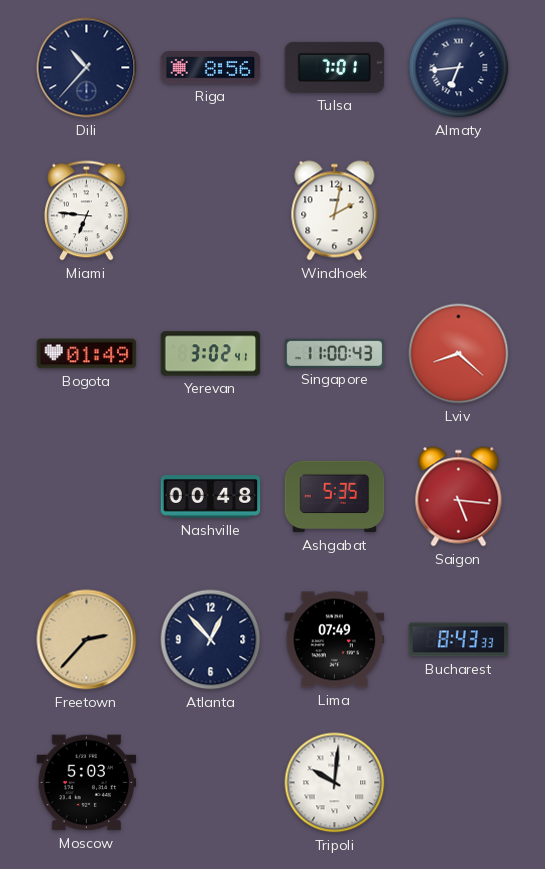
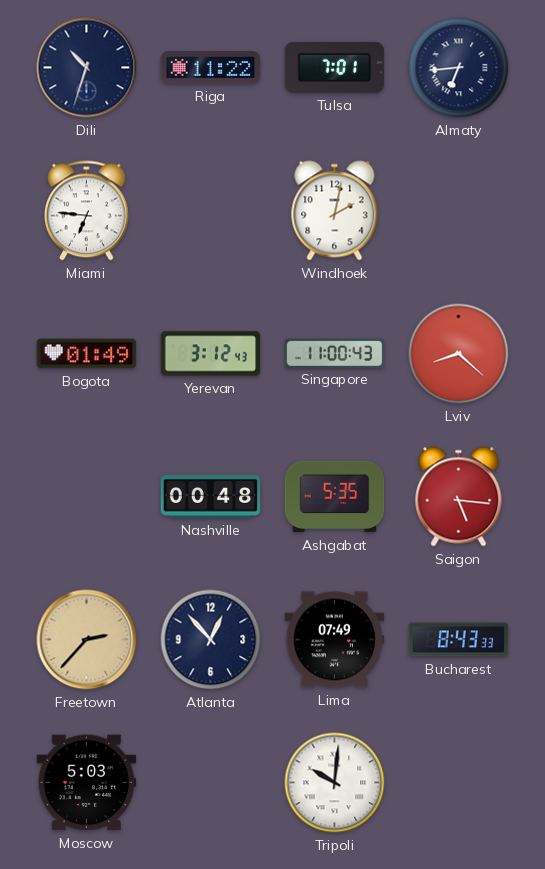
Dili: 10:37 -> 10:33 (87, 68)
Riga: 8:56 -> 11:22 (211, 68)
Yerevan: 3:02 -> 3:12 (211, 354)
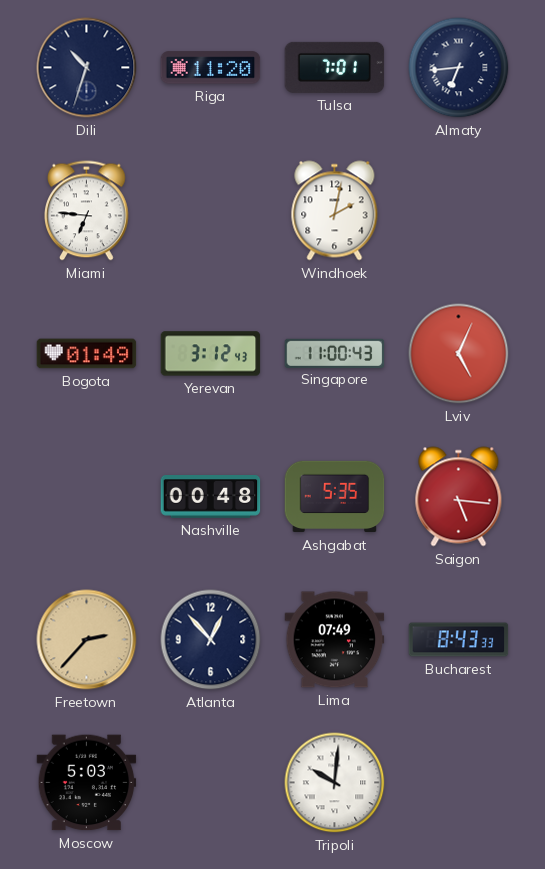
Riga: 11:22 -> 11:20 (211, 68)
Lviv: 8:22 -> 5:04 (459, 354)
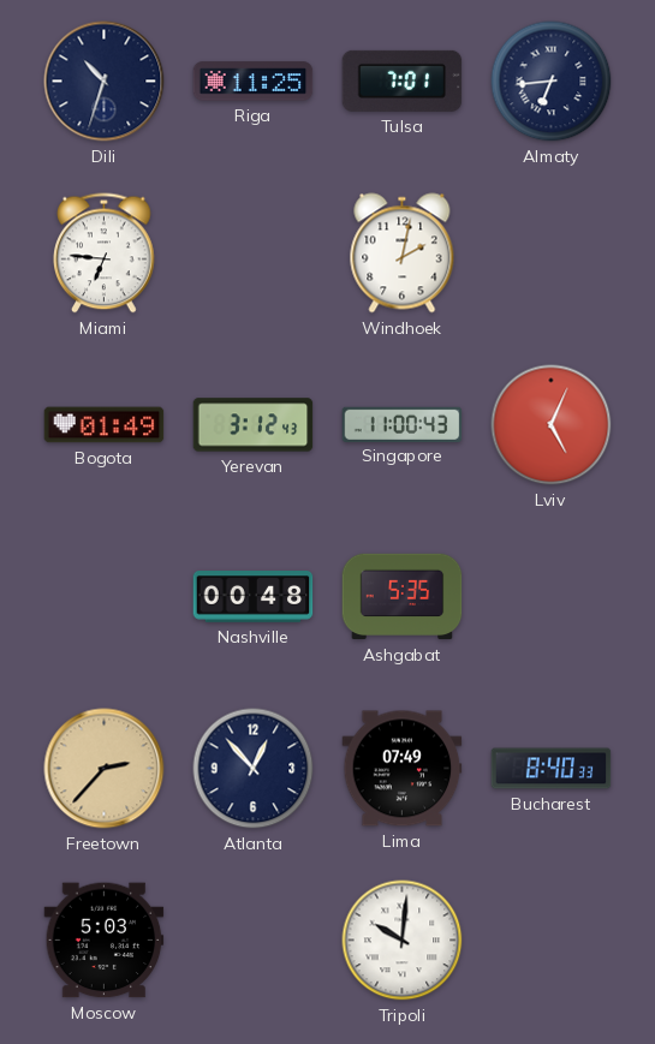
Riga: 11:20 -> 11:25 (254, 82)
Saigon: 5:16 -> none (459, 497)
Bucharest: 8:43 -> 8:40 (552, 769)
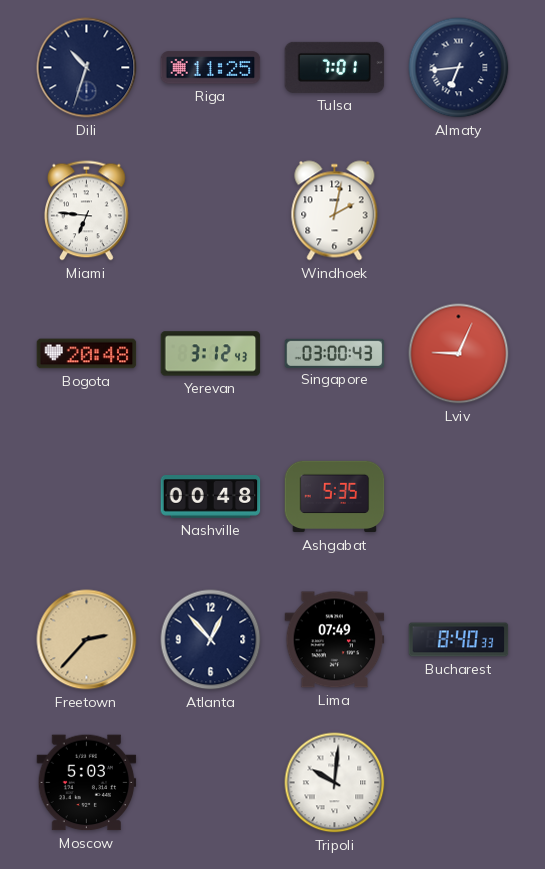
Bogota: 01:49 -> 20:48 (87, 354)
Singapore: 11:00 -> 03:00 (335, 353)
Lviv: 5:04 -> 9:04 (459, 354)
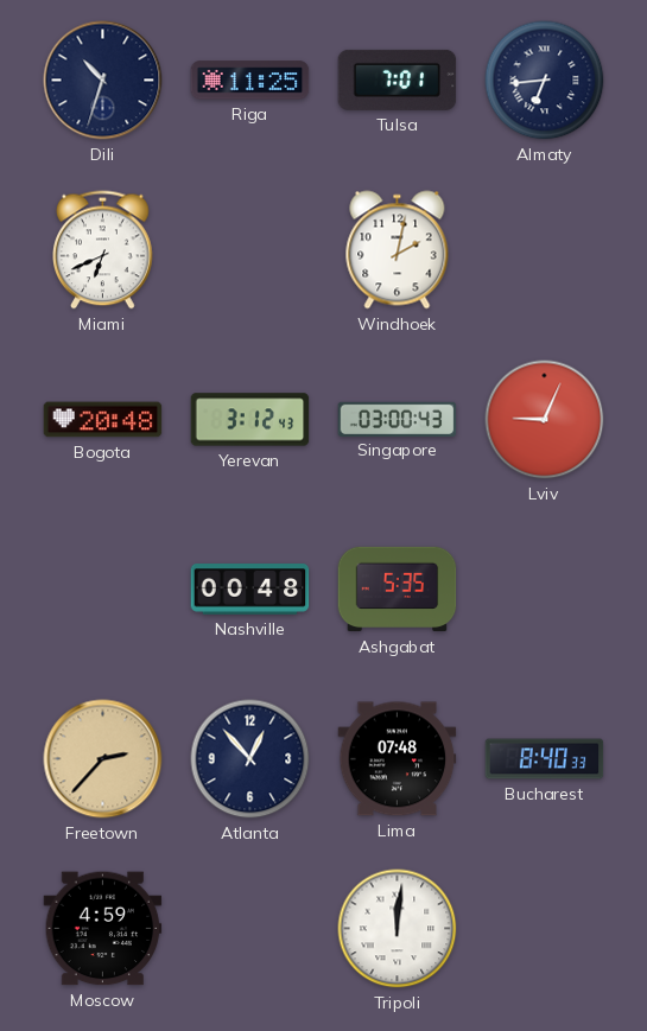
Miami: 6:46 -> 6:41 (103, 250)
Lima: 07:49 -> 07:48 (398, 759)
Moscow: 5:03 -> 4:59 (103, 929)
Tripoli: 10:01 -> 12:01 (398, 929)
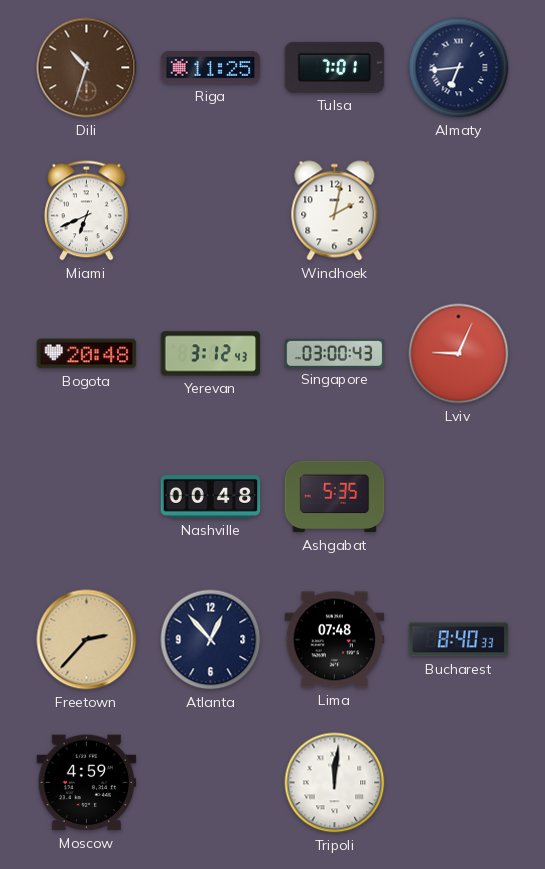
Dili dial: navy -> brown (87, 68)
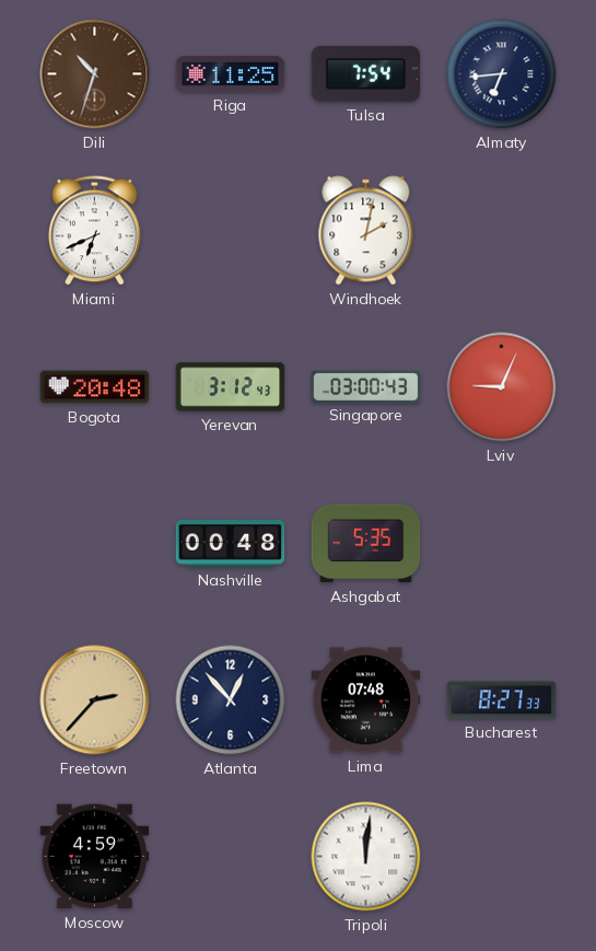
Tulsa: 7:01 -> 7:54 (366, 73)
Bucharest: 8:40 -> 8:27 (502, 700)
